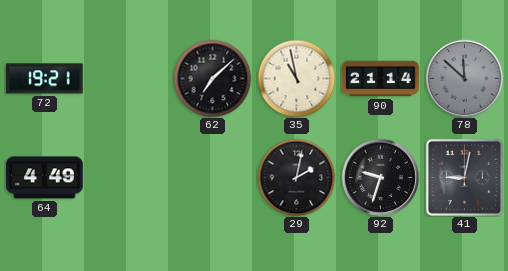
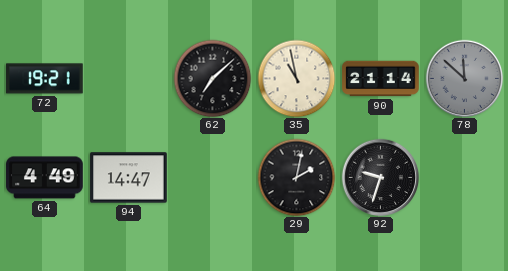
94: none -> 14:47 (129, 178)
41: 9:02 -> none (464, 177)
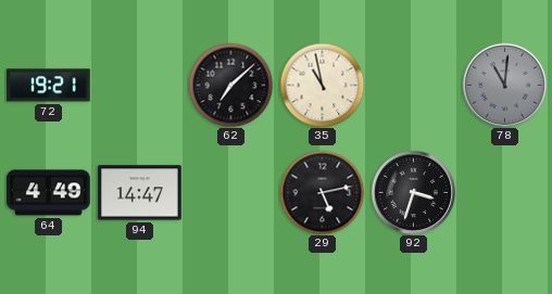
90: 21:14 -> none (381, 79)
78: 11:52 -> 11:01 (504, 85)
29: 2:02 -> 5:13 (322, 192)
92: 9:33 -> 3:33 (413, 192)
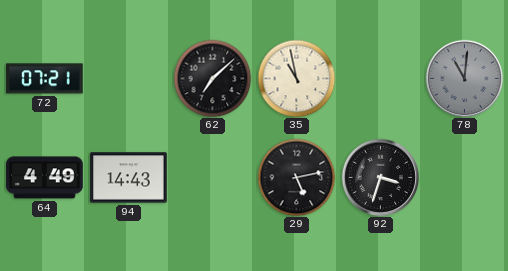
72: 19:21 -> 07:21 (45, 79)
94: 14:47 -> 14:43 (129, 178)
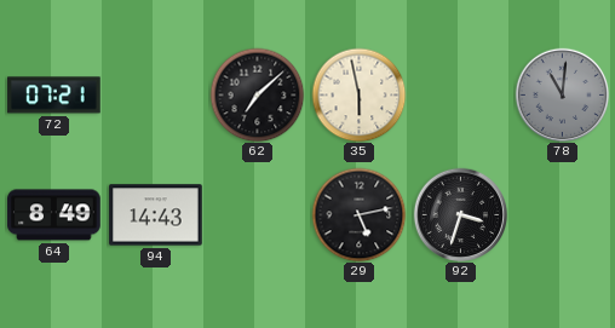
35: 10:58 -> 5:58 (358, 94)
64: 4:49 -> 8:49 (54, 215)
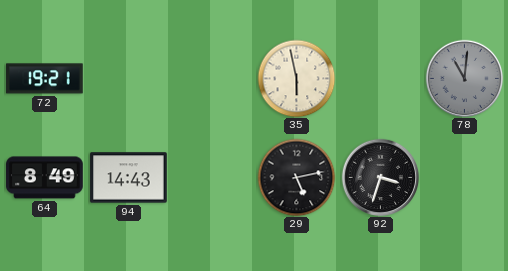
72: 07:21 -> 19:21 (45, 79)
62: 7:08 -> none (257, 94)
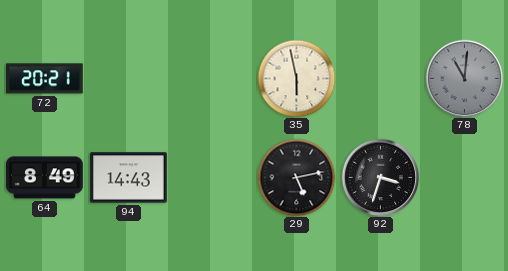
72: 19:21 -> 20:21 (45, 79)
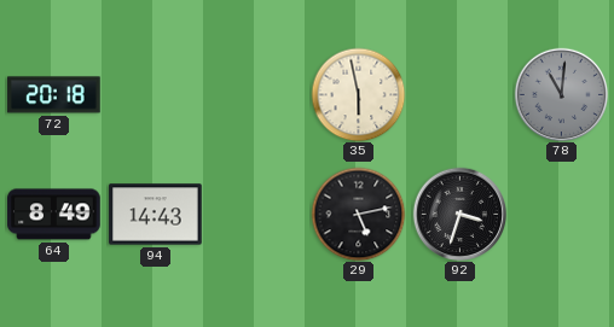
72: 20:21 -> 20:18 (54, 95)
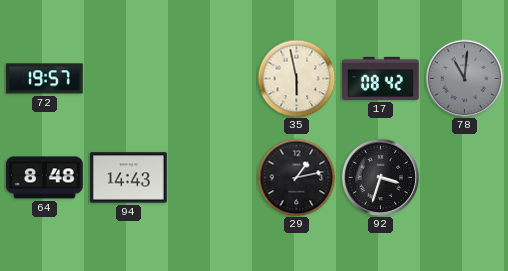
72: 20:18 -> 19:57 (45, 79)
17: none -> 08:42 (381, 78)
64: 8:49 -> 8:48 (45, 178)
29: 5:13 -> 1:13 (296, 177)
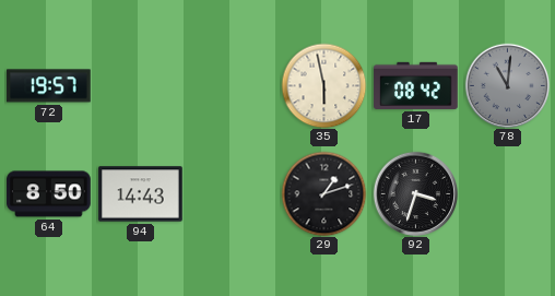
64: 8:48 -> 8:50 (49, 194)
29: 1:13 -> 1:12 (323, 193)
